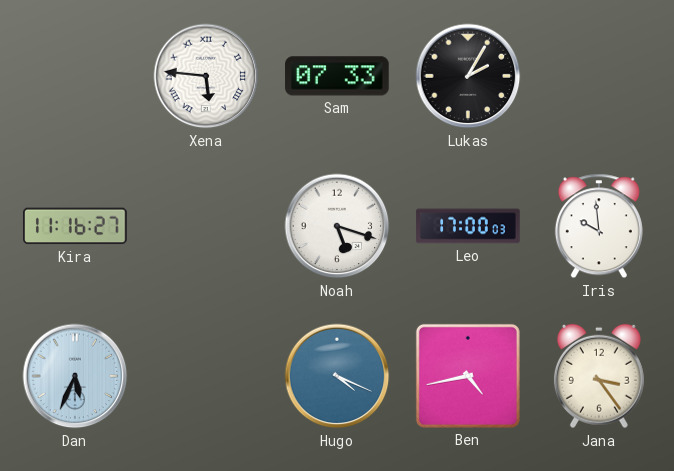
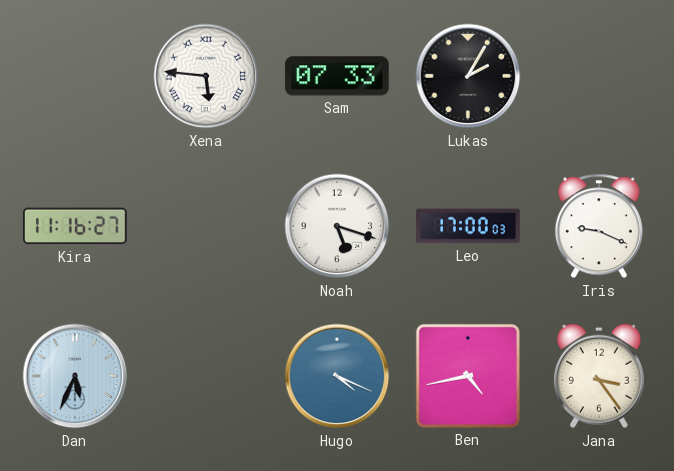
Iris: 9:59 -> 9:19 (599, 226)
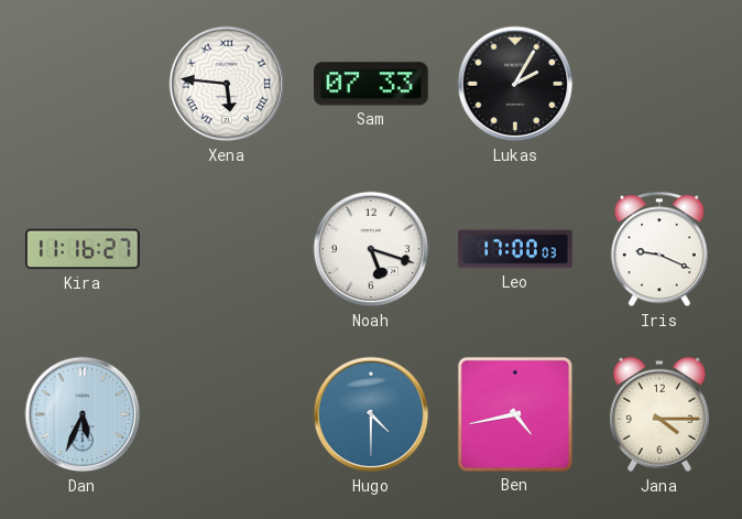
Hugo: 4:19 -> 4:30 (371, 414)
Jana: 3:24 -> 4:15 (659, 414)
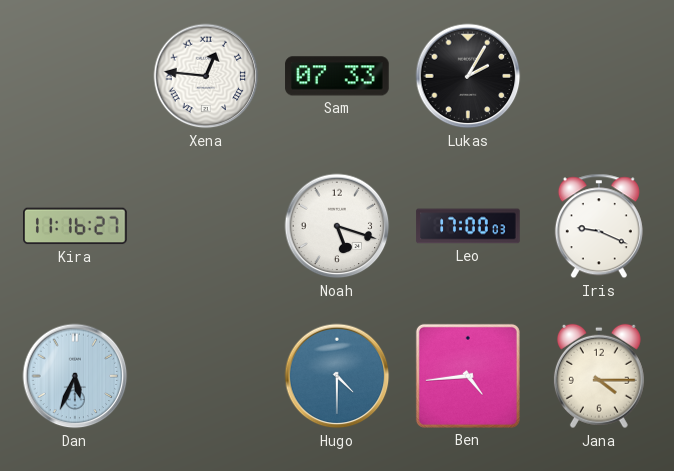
Xena: 5:46 -> 12:46 (206, 76)
Ben: 4:43 -> 4:44 (468, 376)
